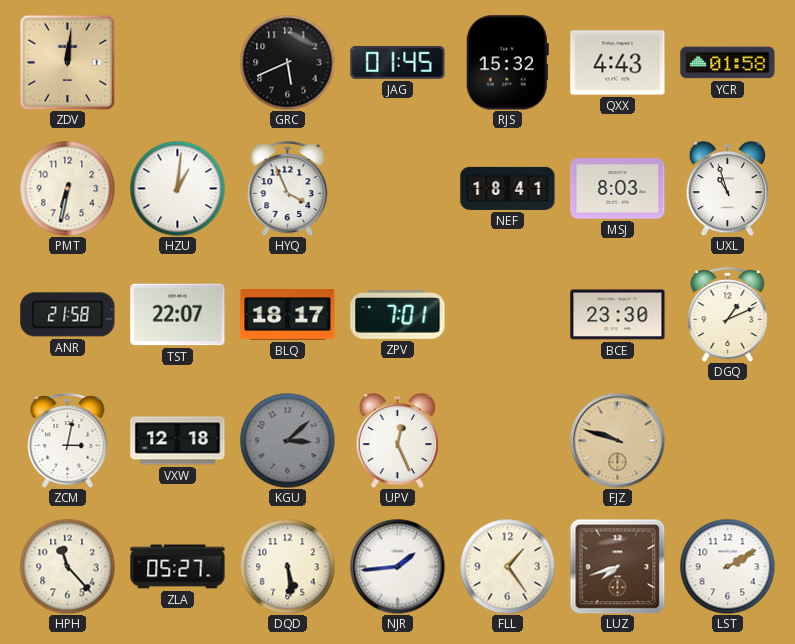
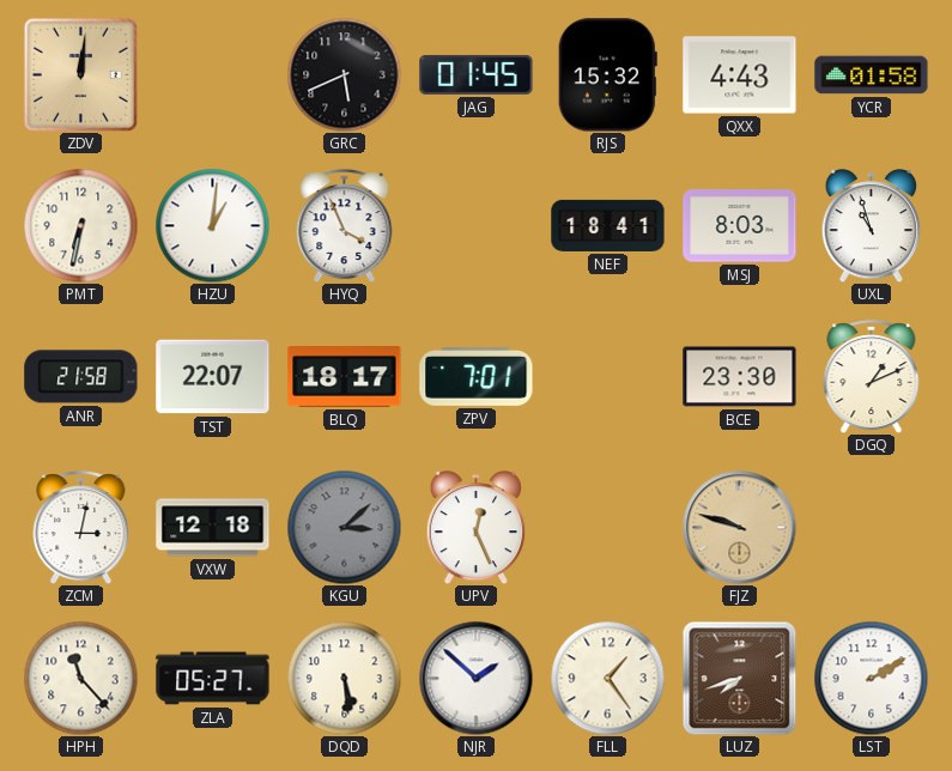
NJR: 1:44 -> 1:52 (475, 678)
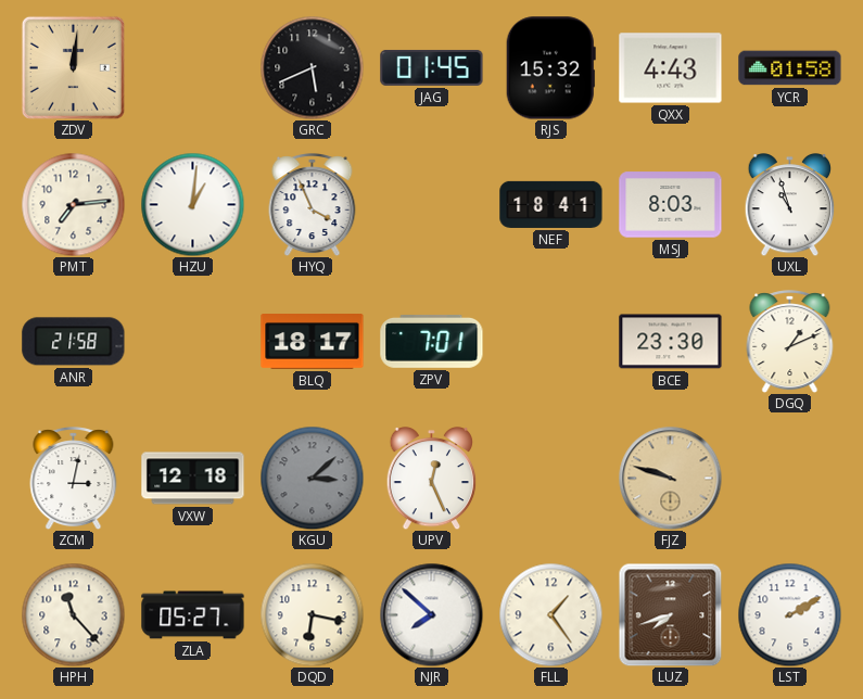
PMT: 6:32 -> 7:14 (73, 204)
TST: 22:07 -> none (213, 377)
DQD: 5:29 -> 6:17 (312, 614)
NJR: 1:52 -> 7:52 (431, 614)
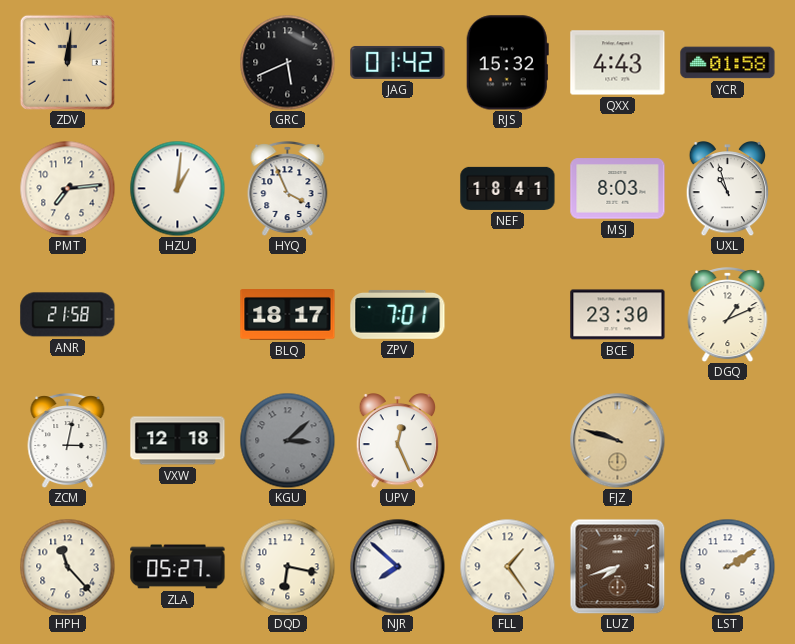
JAG: 01:45 -> 01:42 (398, 62)
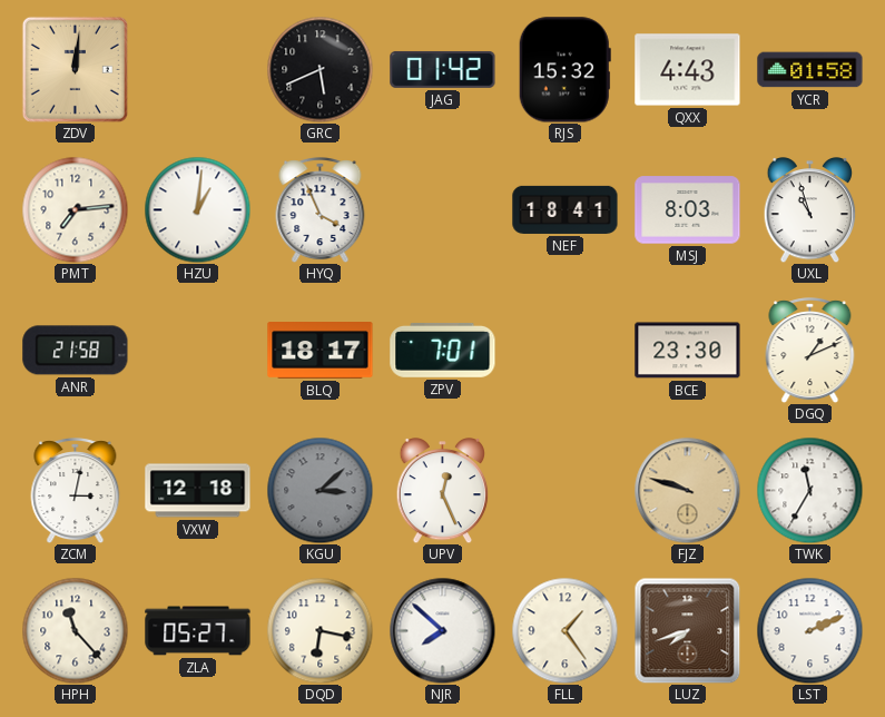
TWK: none -> 11:35 (809, 490)
LST: 2:10 -> 2:11 (809, 630)
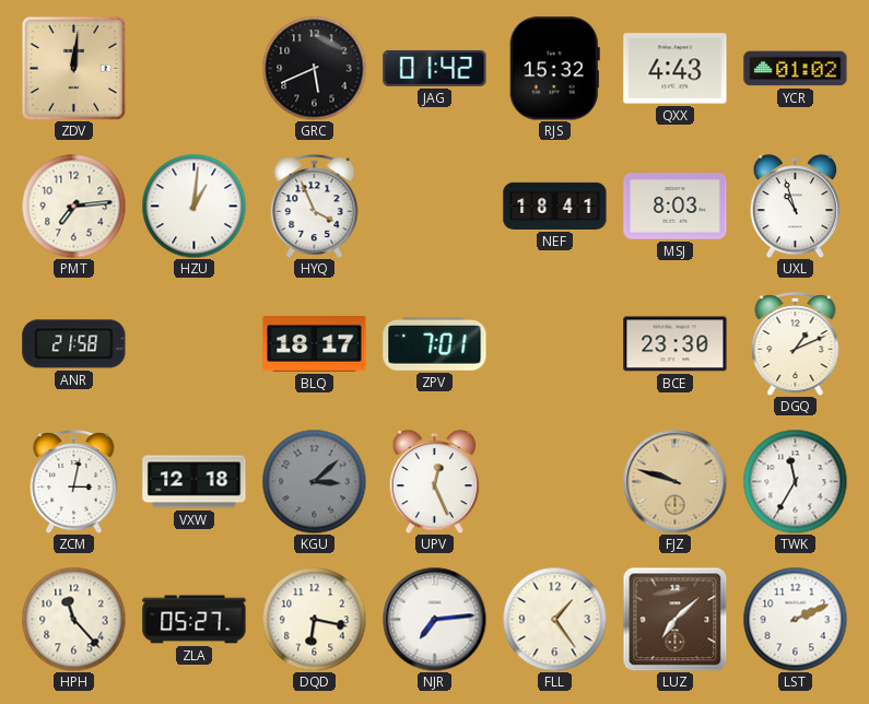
YCR: 01:58 -> 01:02 (796, 69)
NJR: 7:52 -> 7:14 (434, 619)
LUZ: 7:42 -> 7:08 (674, 619)
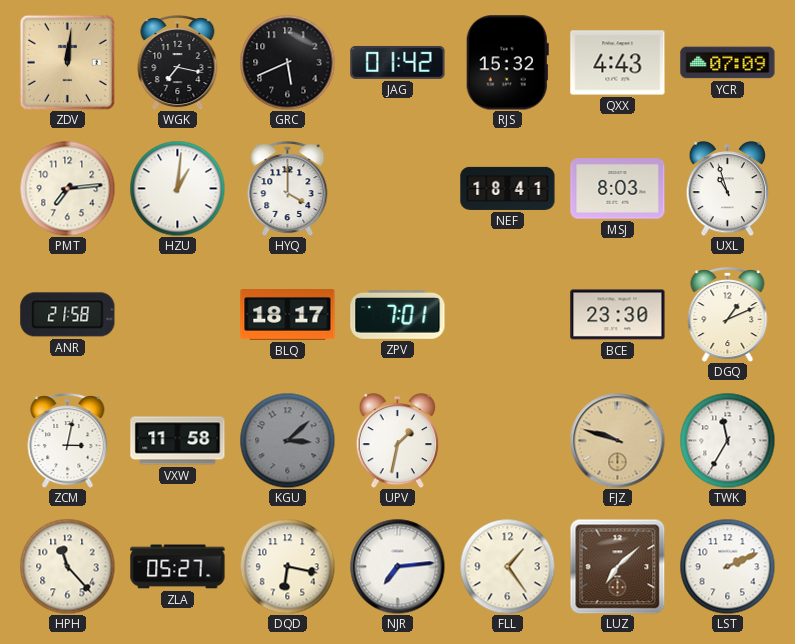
WGK: none -> 7:17 (178, 63)
YCR: 01:02 -> 07:09 (728, 63)
HYQ: 3:56 -> 4:00 (288, 189)
VXW: 12:18 -> 11:58 (178, 441)
UPV: 12:26 -> 1:32 (398, 440)
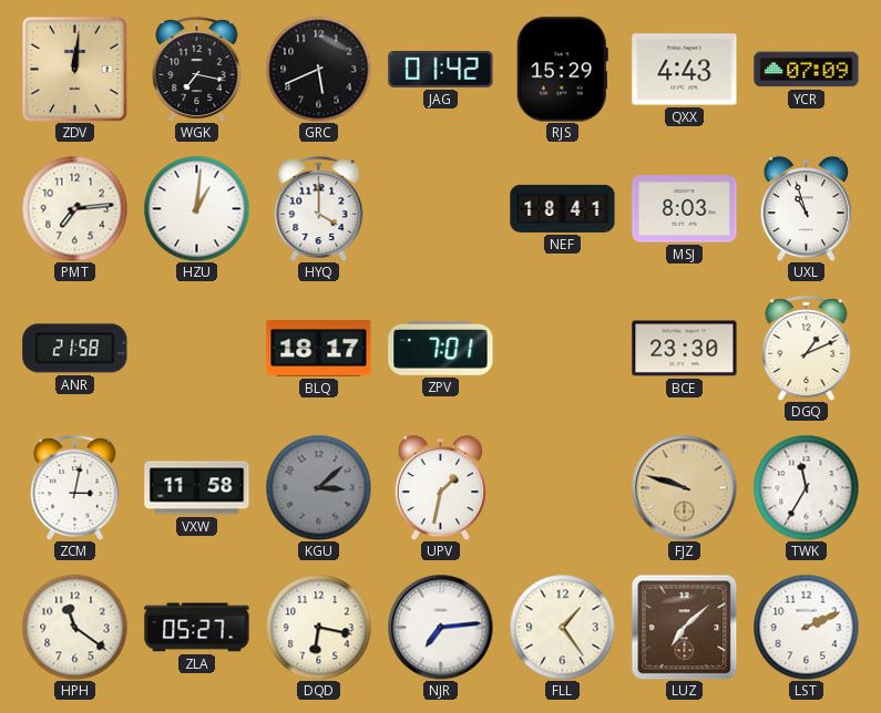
RJS: 15:32 -> 15:29 (562, 70)
HPH: 11:23 -> 11:21 (74, 627)
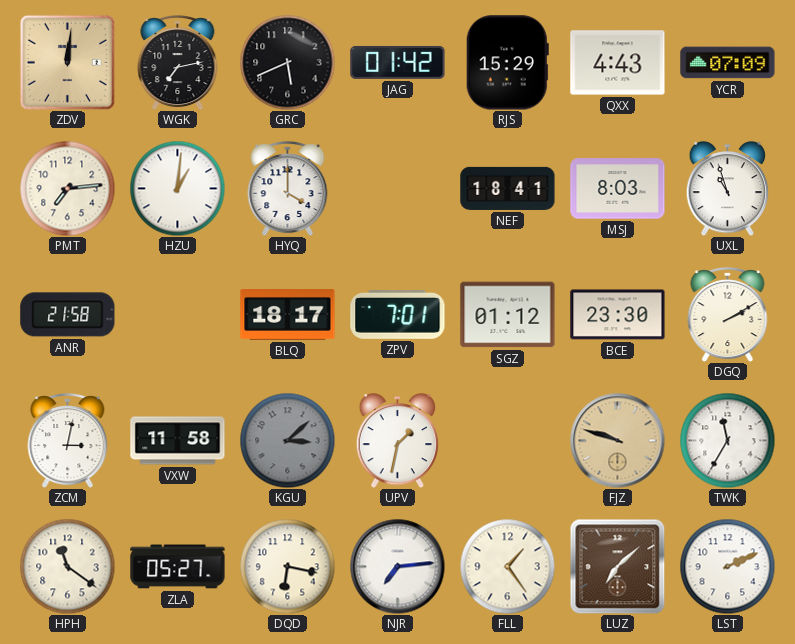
WGK: 7:17 -> 7:13 (178, 63)
SGZ: none -> 01:12 (508, 315)
DGQ: 1:11 -> 2:10 (728, 315)
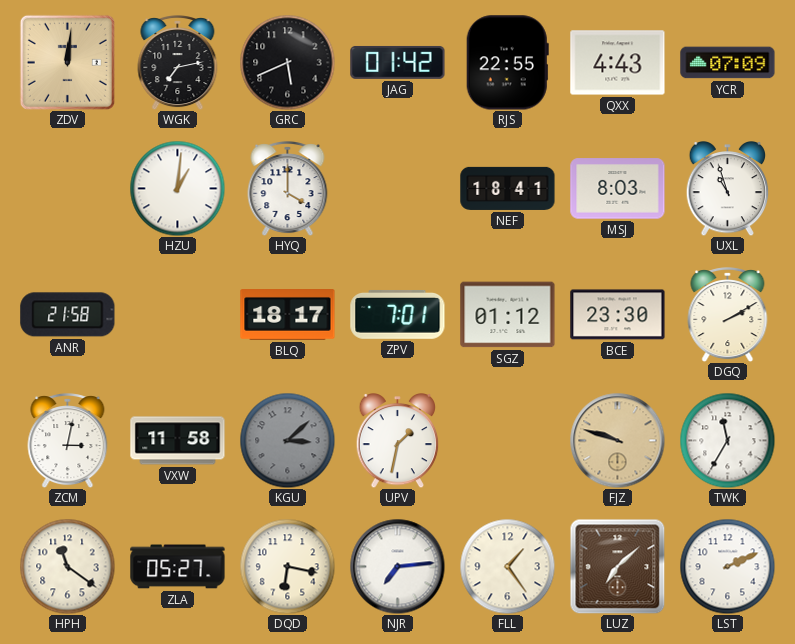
RJS: 15:29 -> 22:55 (507, 63)
PMT: 7:14 -> none (67, 188)
